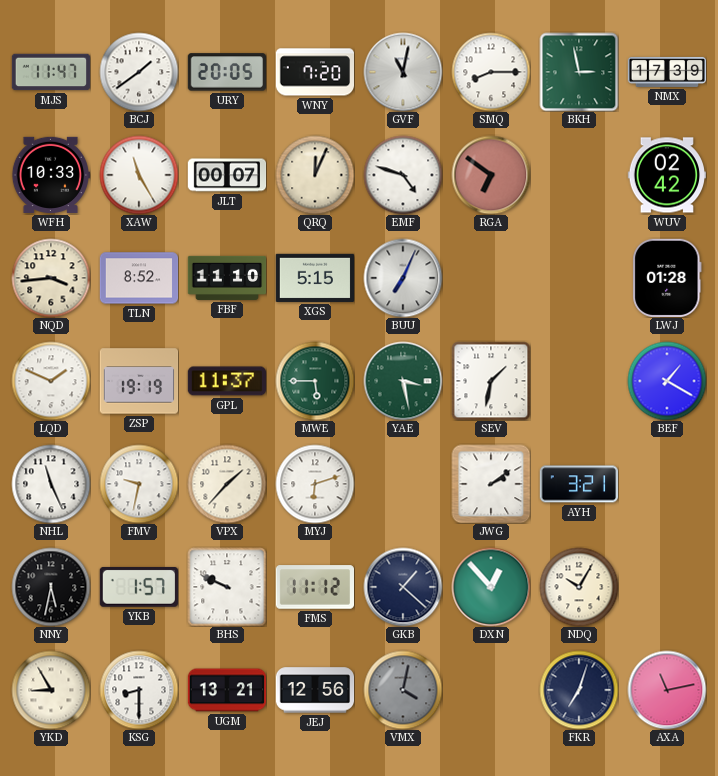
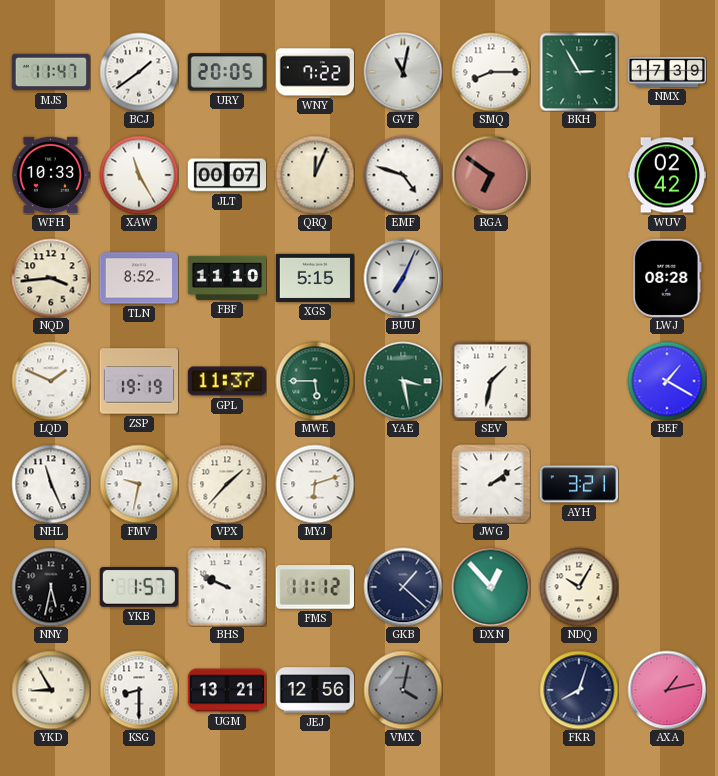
WNY: 7:20 -> 7:22 (315, 72)
BKH: 2:58 -> 2:55 (579, 72)
LWJ: 01:28 -> 08:28 (667, 277)
FKR: 7:03 -> 8:03 (579, 690)
AXA: 11:13 -> 1:13 (667, 690)
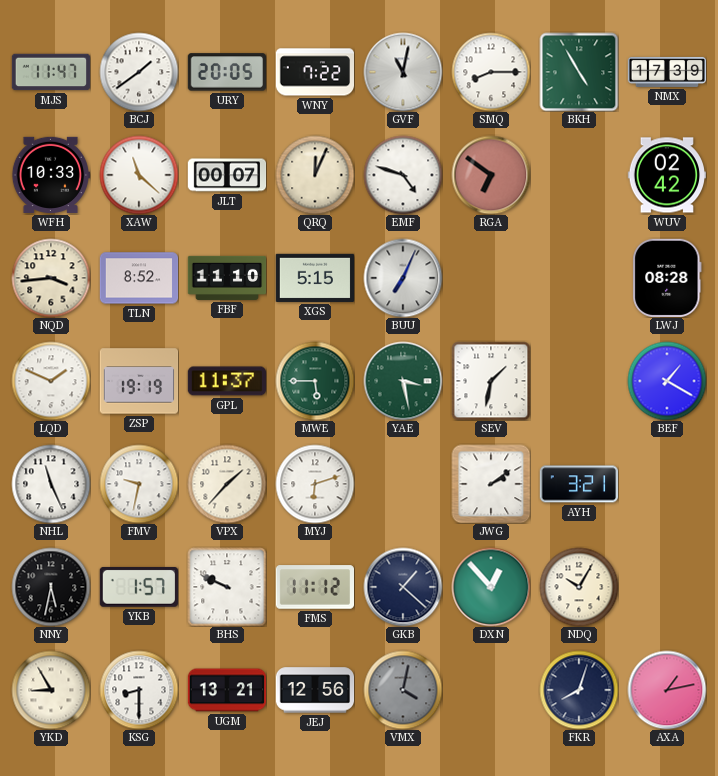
BKH: 2:55 -> 4:55 (579, 72)
XAW: 11:25 -> 11:22 (139, 175)
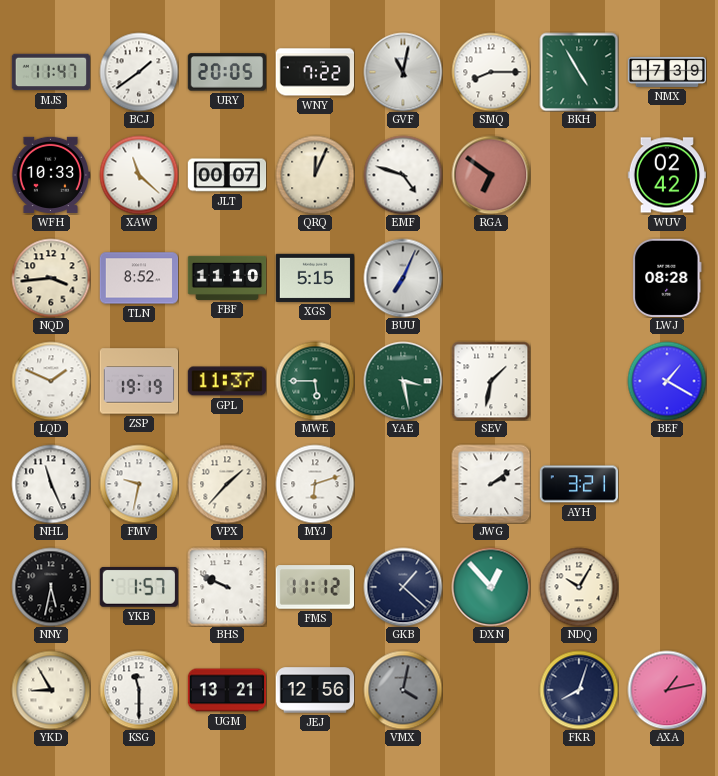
KSG: 8:30 -> 11:30 (139, 690)
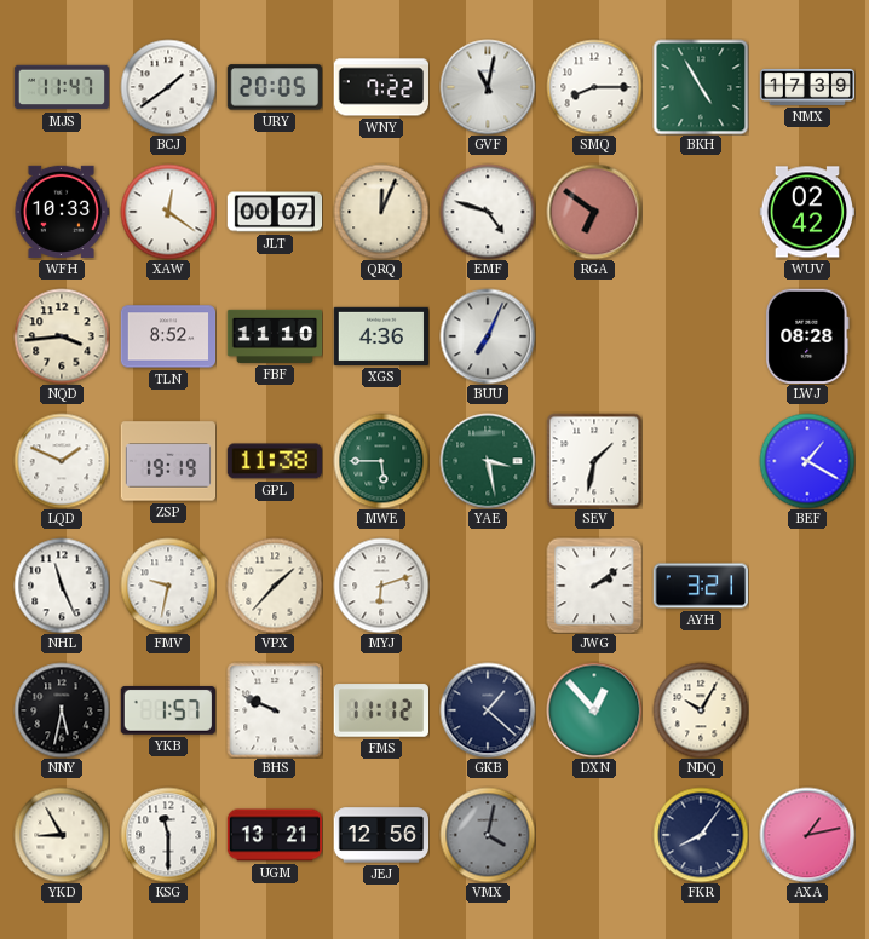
XAW: 11:22 -> 12:21 (168, 212)
XGS: 5:15 -> 4:36 (380, 336)
GPL: 11:37 -> 11:38 (274, 461)
FKR: 8:03 -> 8:06 (701, 835)
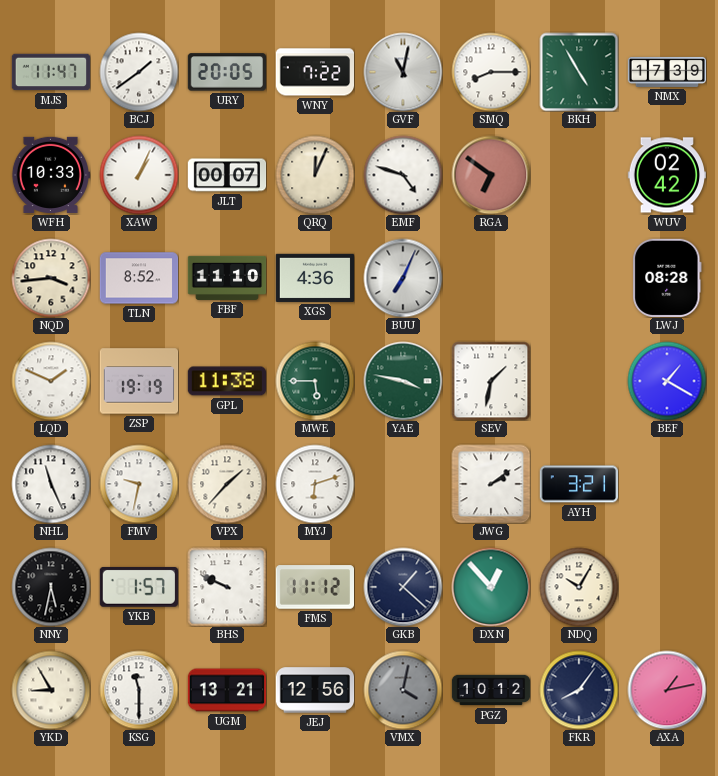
XAW: 12:21 -> 1:04 (139, 175)
YAE: 3:28 -> 3:47 (403, 381)
PGZ: none -> 10:12 (491, 690)
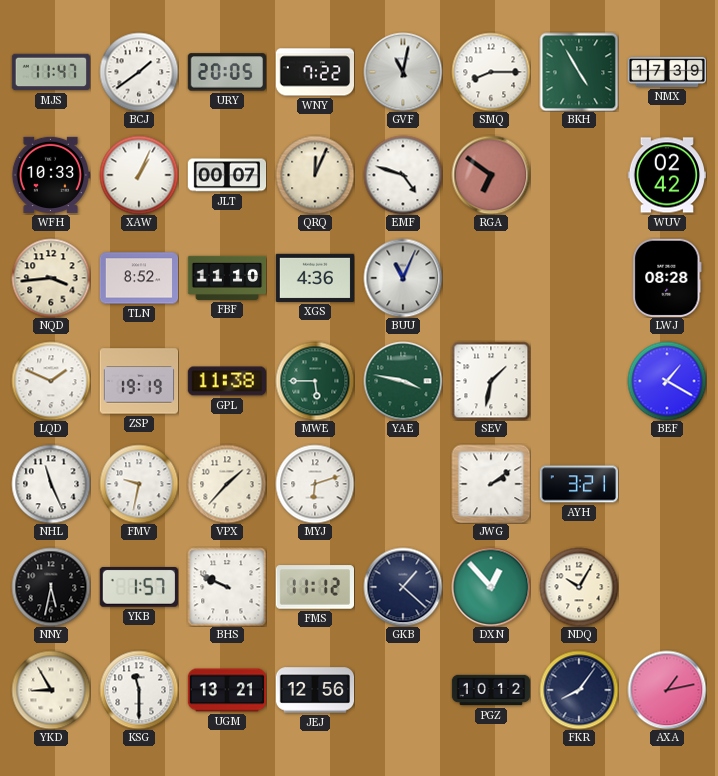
BUU: 7:04 -> 11:04 (403, 278)
VMX: 4:02 -> none (403, 690)
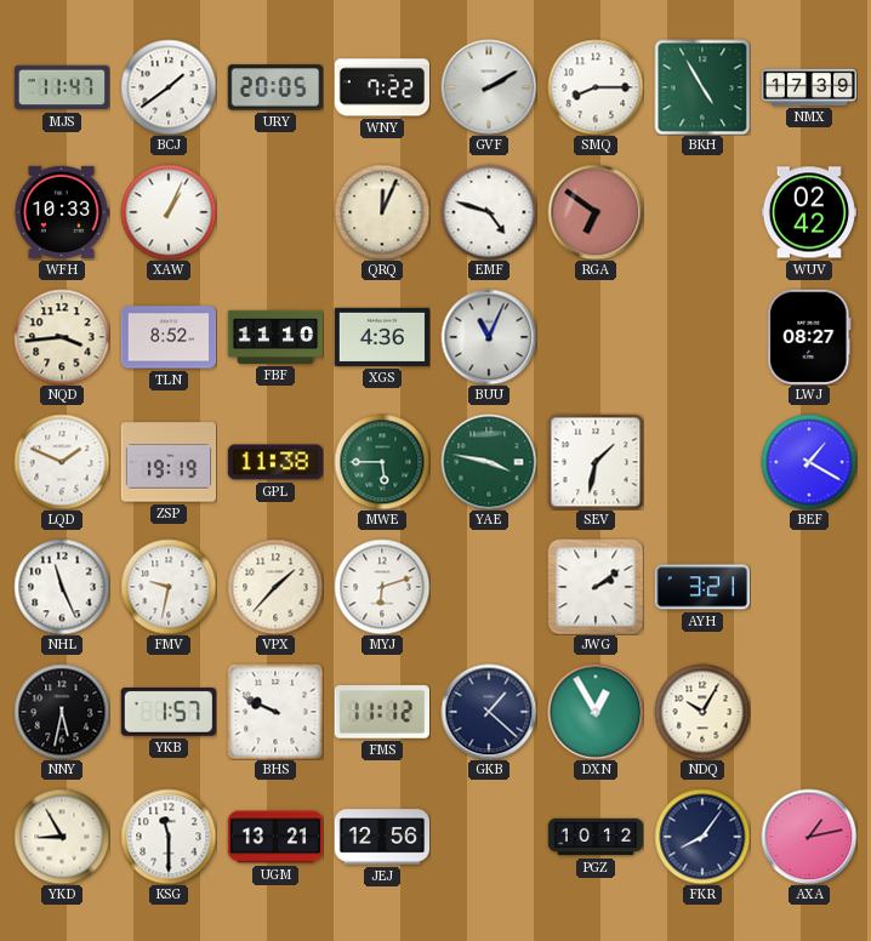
GVF: 11:02 -> 2:10 (489, 87)
JLT: 00:07 -> none (227, 175)
LWJ: 08:28 -> 08:27 (809, 336)
DXN: 12:53 -> 12:55 (596, 712)
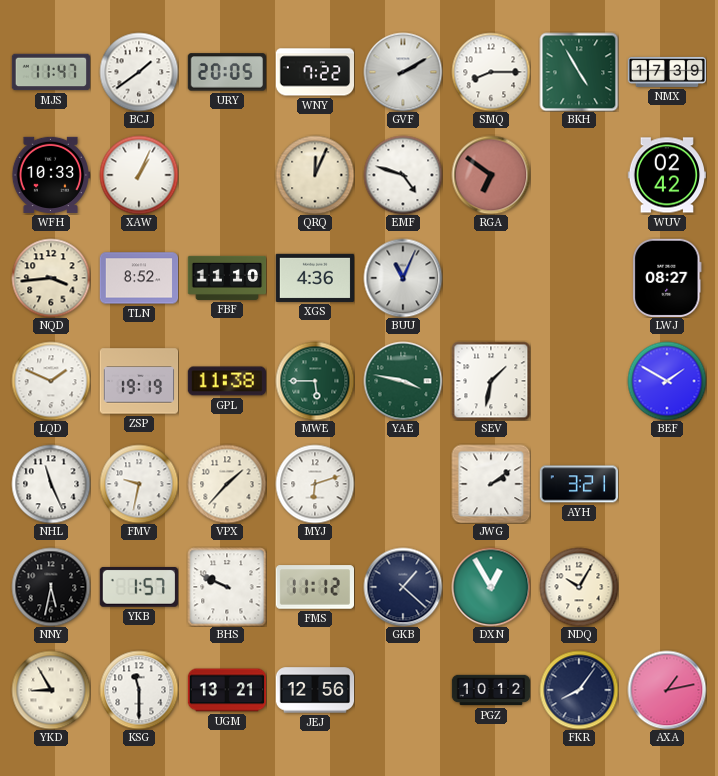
BEF: 1:20 -> 1:50 (667, 381)
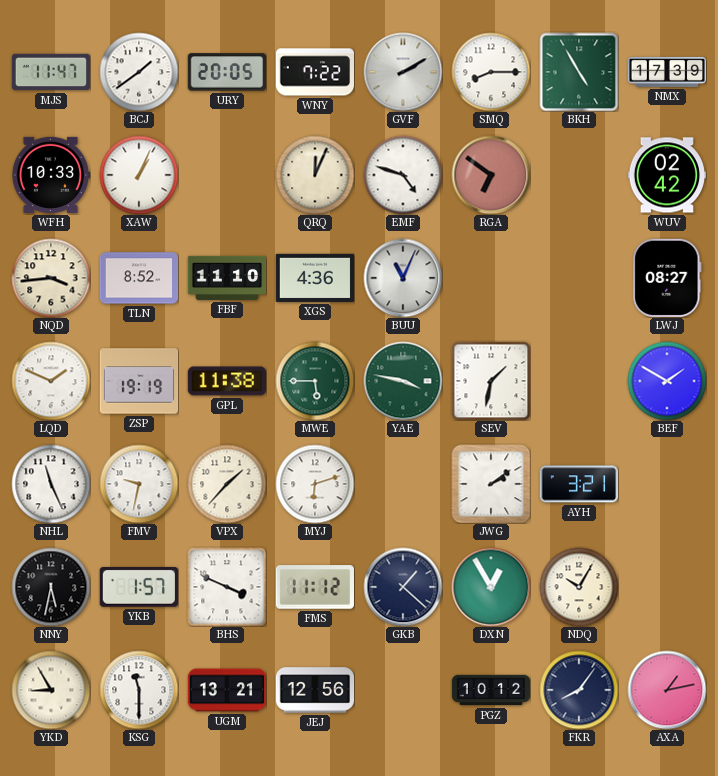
BHS: 9:49 -> 3:49 (227, 587)
